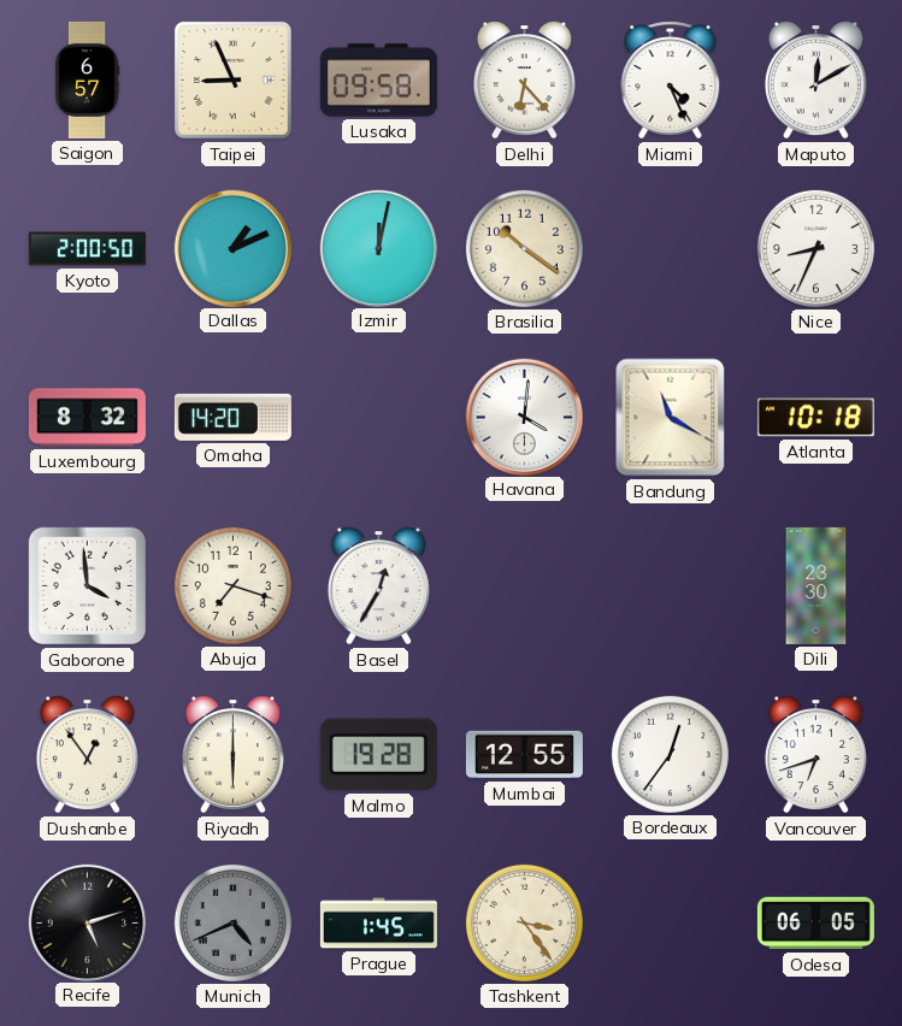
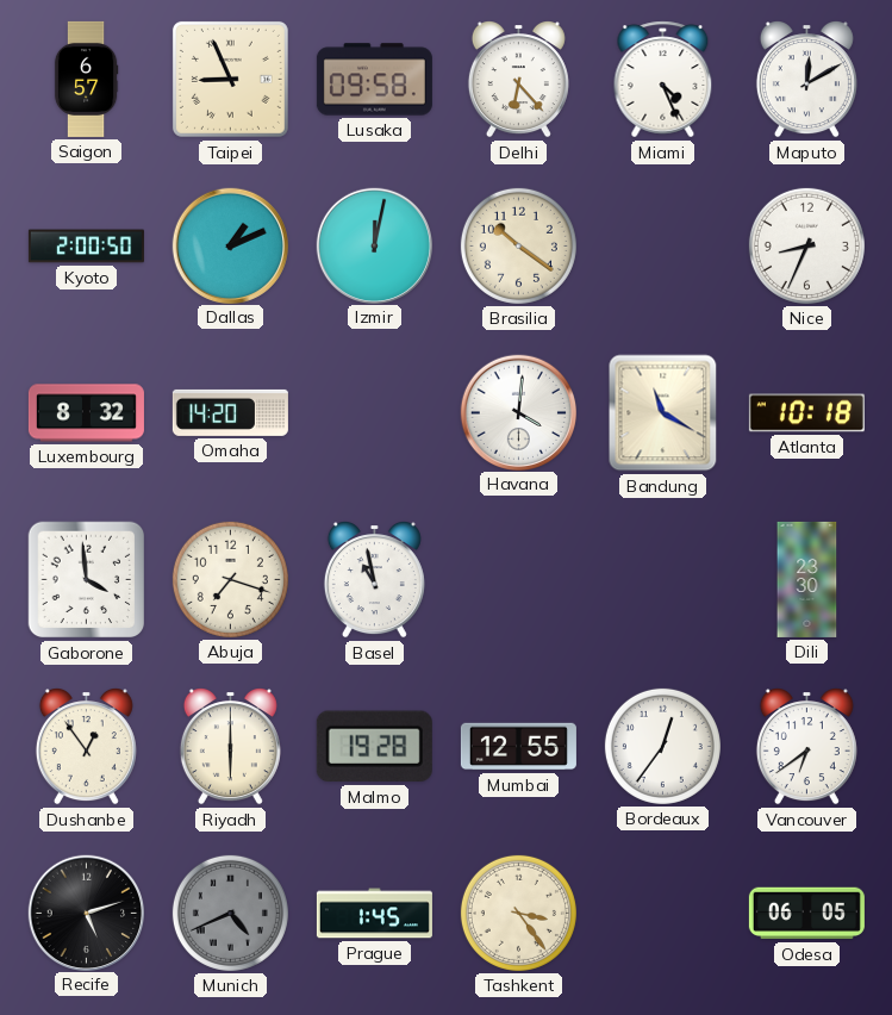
Basel: 12:35 -> 10:58 (374, 580)
Vancouver: 6:42 -> 6:39 (806, 747)
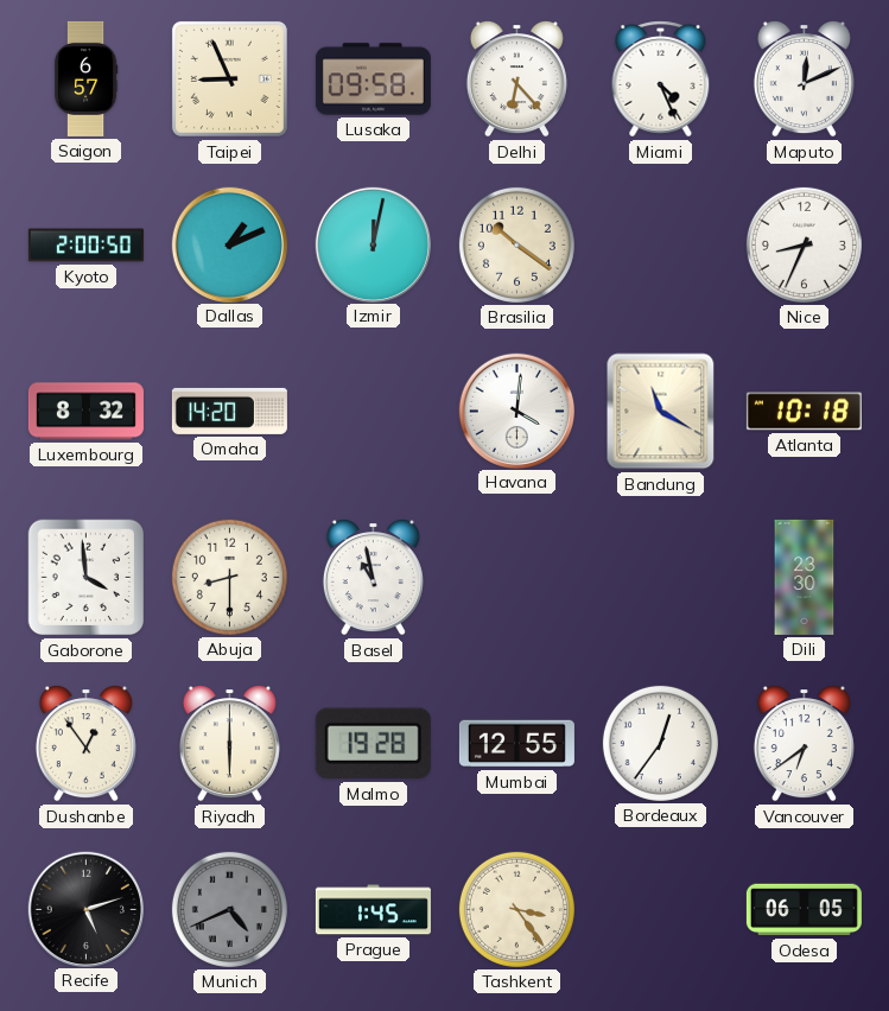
Maputo: 12:10 -> 12:11 (804, 80)
Abuja: 7:18 -> 8:30 (229, 577)
